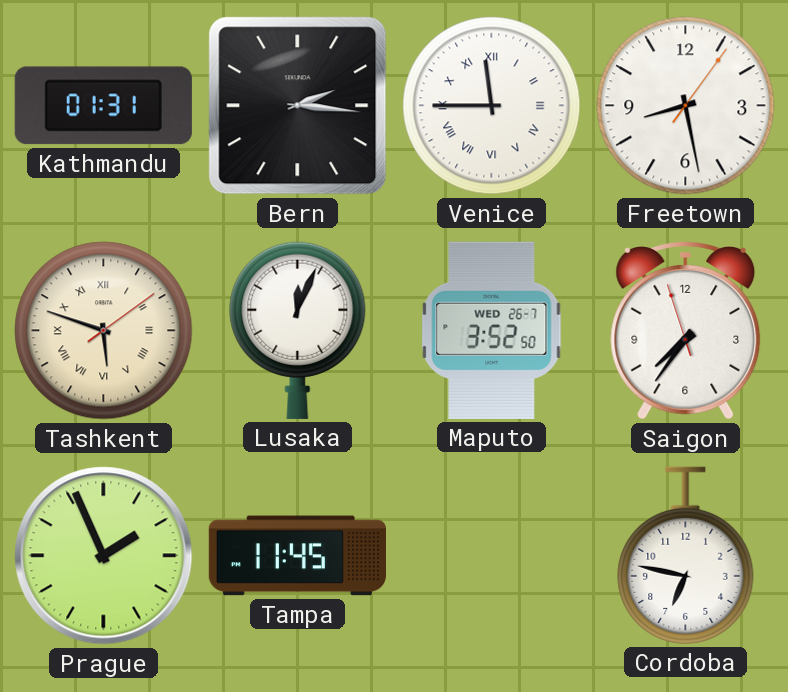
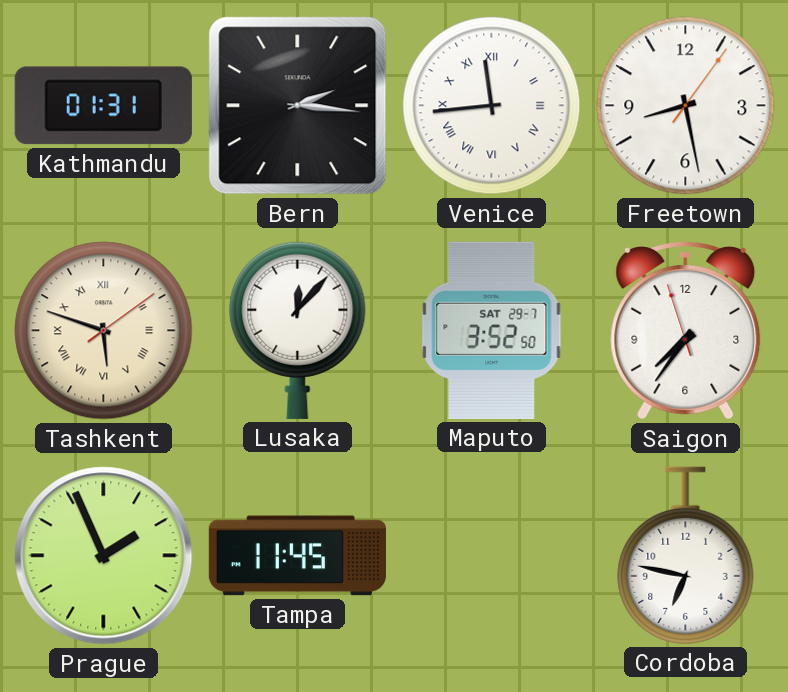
Venice: 11:45 -> 11:44 (492, 106)
Lusaka: 12:04 -> 12:07 (298, 330)
Maputo date: WED 26-7 -> SAT 29-7 (492, 330)
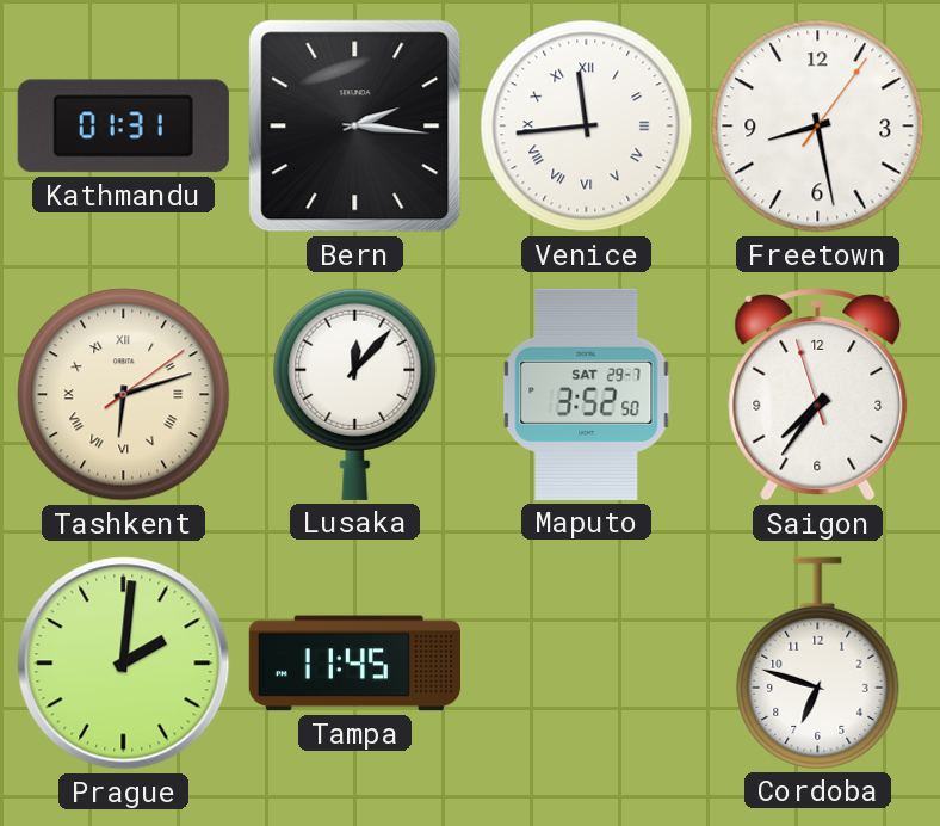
Tashkent: 5:48 -> 6:12 (124, 395)
Prague: 1:56 -> 2:01 (124, 664)
Cordoba: 6:47 -> 6:48 (818, 662)
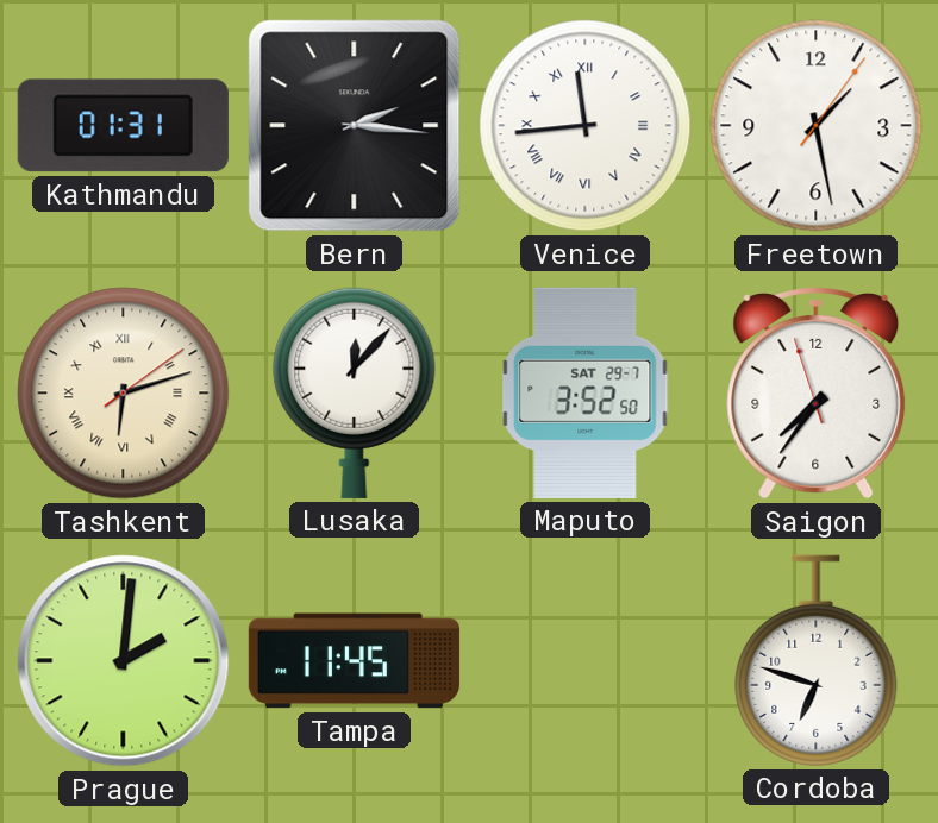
Freetown: 8:28 -> 1:28 (817, 126)
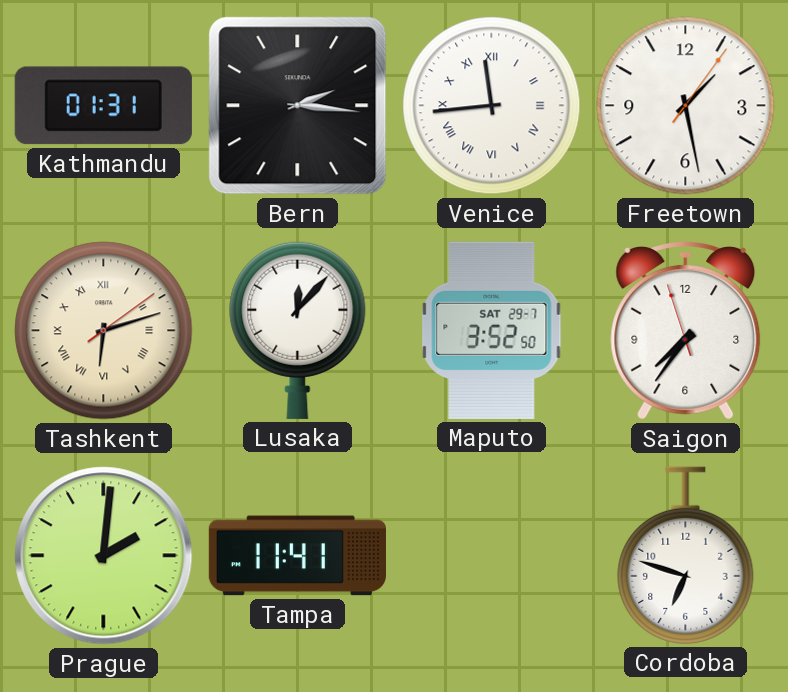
Tampa: 11:45 -> 11:41 (297, 556)
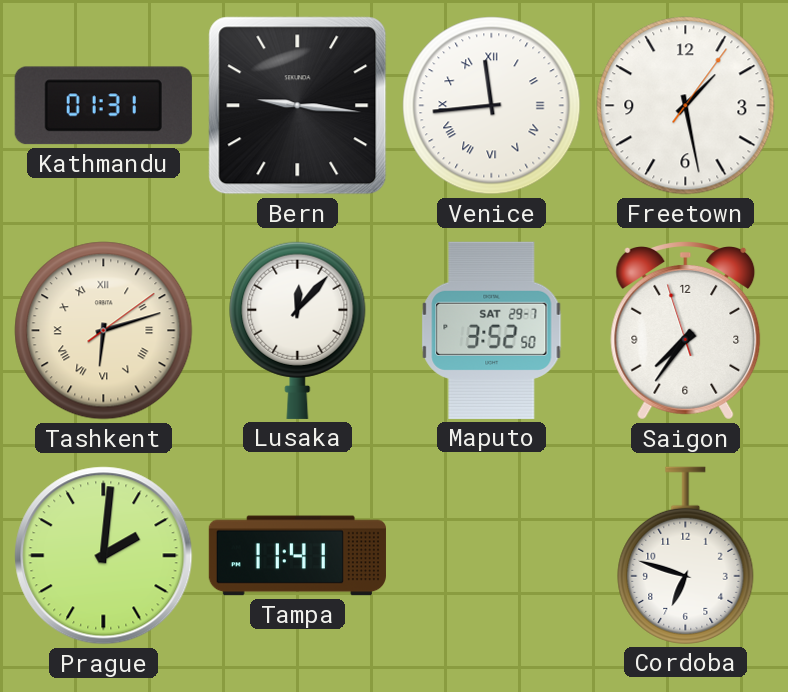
Bern: 2:16 -> 9:16 (298, 106)
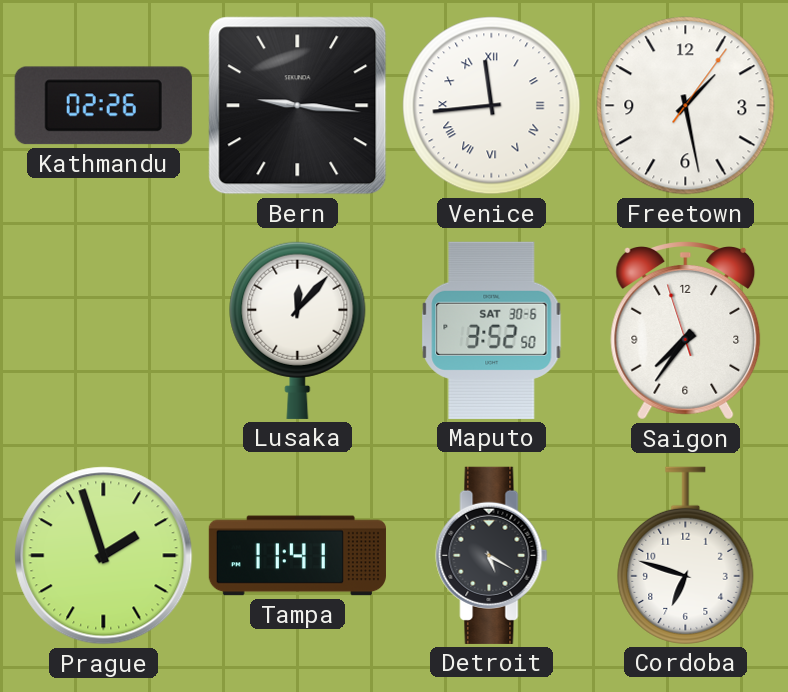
Kathmandu: 01:31 -> 02:26 (103, 106)
Tashkent: 6:12 -> none (104, 331)
Maputo date: SAT 29-7 -> SAT 30-6 (492, 330)
Prague: 2:01 -> 1:57 (104, 556)
Detroit: none -> 5:20 (492, 555)
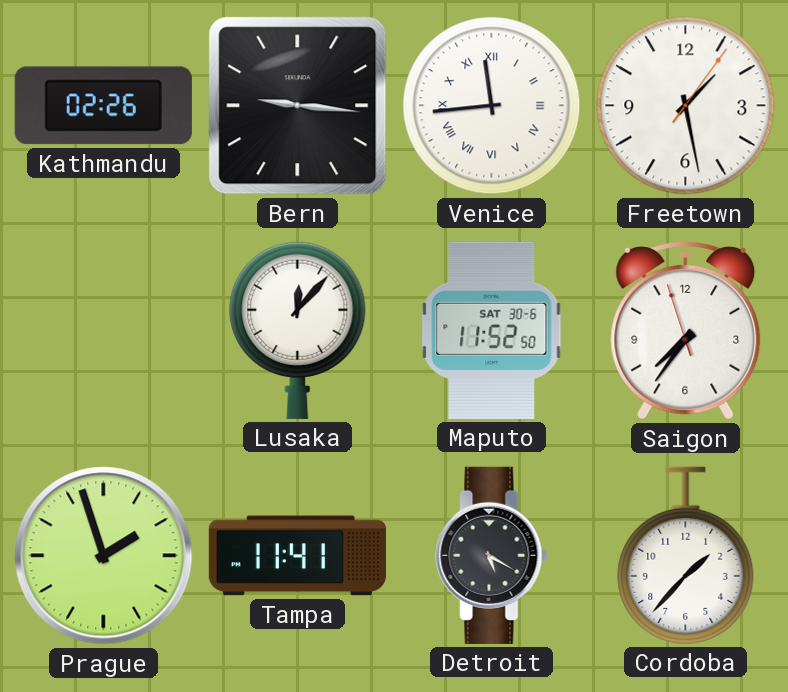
Maputo: 3:52 -> 11:52 (492, 330)
Cordoba: 6:48 -> 1:37 (686, 555)
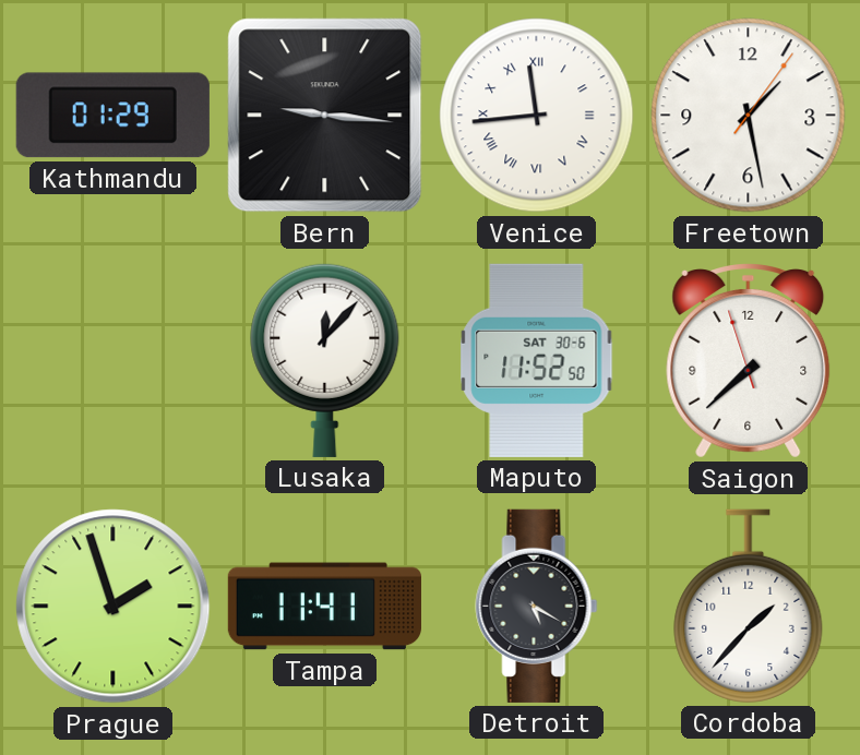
Kathmandu: 02:26 -> 01:29 (112, 116)
Saigon: 7:35 -> 7:37 (749, 361)
